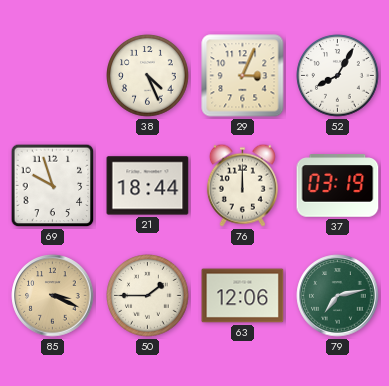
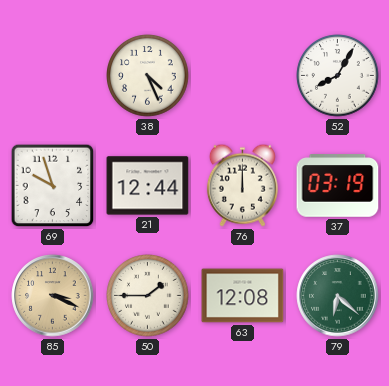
29: 3:04 -> none (243, 76)
21: 18:44 -> 12:44 (148, 186)
63: 12:06 -> 12:08 (243, 296)
79: 7:13 -> 6:22 (338, 296)
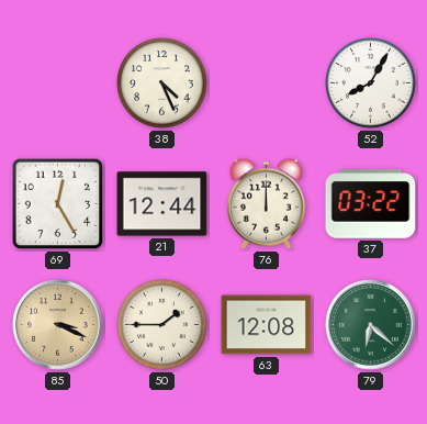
69: 9:57 -> 12:25 (58, 204)
37: 03:19 -> 03:22 (371, 204)
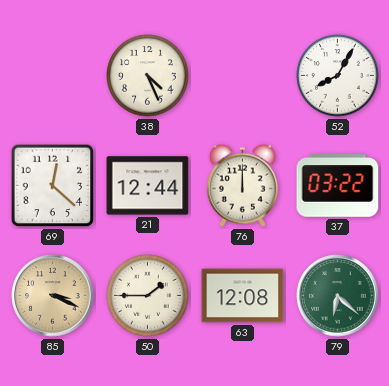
69: 12:25 -> 12:22 (53, 186)
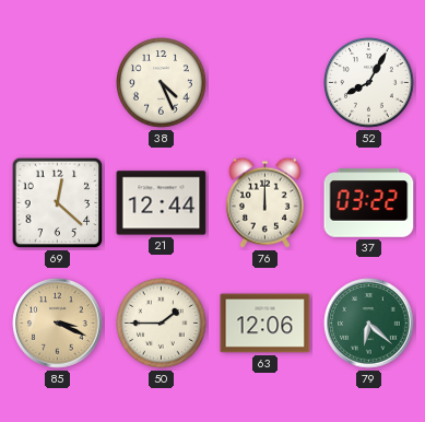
63: 12:08 -> 12:06 (265, 324)
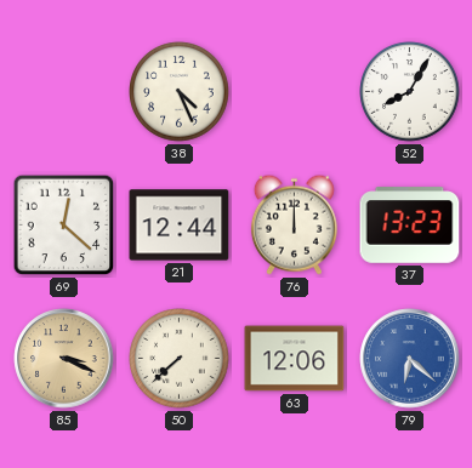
37: 03:22 -> 13:23 (410, 226)
50: 1:45 -> 7:38 (180, 359)
79 dial: green -> blue (410, 359)
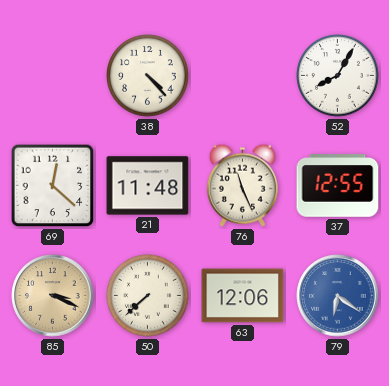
38: 4:26 -> 4:23 (148, 76)
21: 12:44 -> 11:48 (148, 186)
76: 12:00 -> 11:26 (242, 185)
37: 13:23 -> 12:55 (338, 186)
79: 6:22 -> 6:21 (338, 296)
